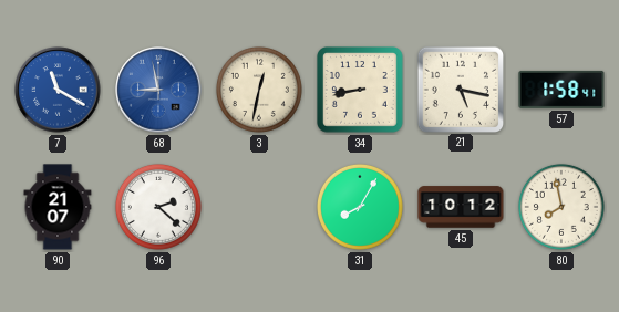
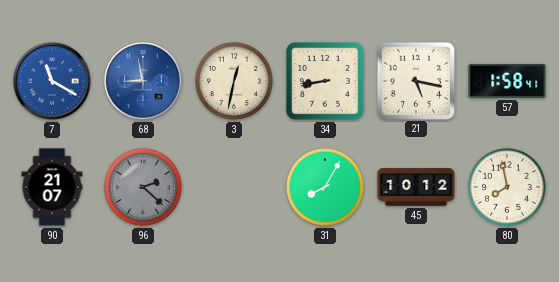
96 dial: white -> grey (143, 187)
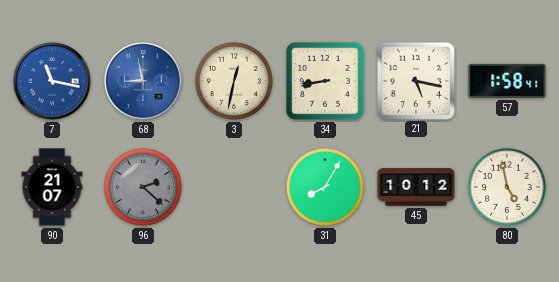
7: 11:20 -> 11:17 (52, 81)
80: 7:58 -> 4:58 (507, 187)
